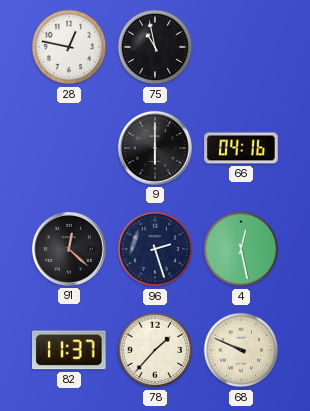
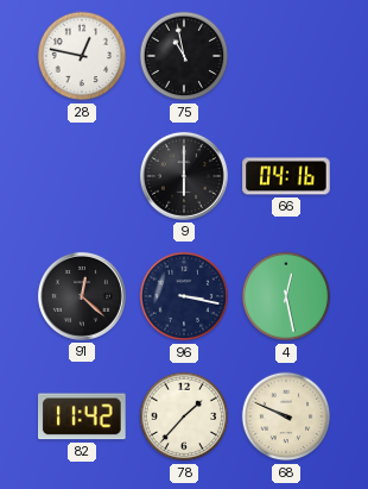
96: 2:27 -> 3:17 (184, 296)
82: 11:37 -> 11:42 (83, 416)
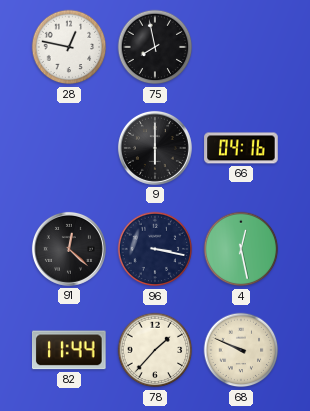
75: 10:58 -> 7:58 (155, 47)
82: 11:42 -> 11:44 (70, 350)
